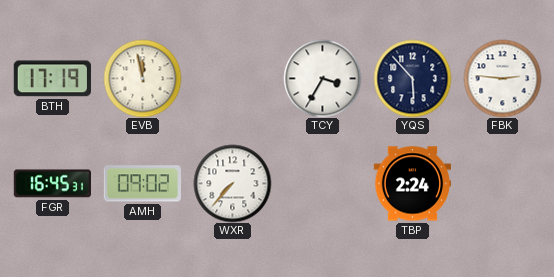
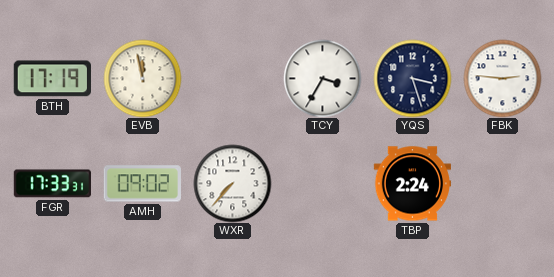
YQS: 5:53 -> 3:27 (412, 78)
FGR: 16:45 -> 17:33 (52, 184)
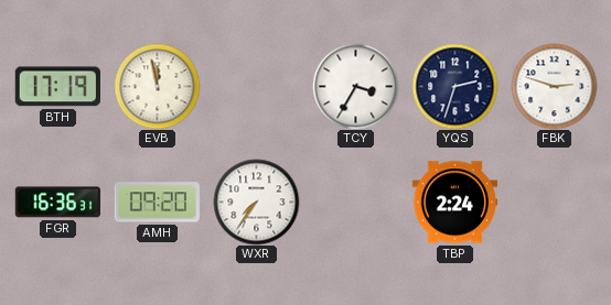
YQS: 3:27 -> 2:33 (454, 86)
FBK: 2:46 -> 2:48 (554, 86)
FGR: 17:33 -> 16:36 (57, 203)
AMH: 09:02 -> 09:20 (157, 203)
WXR: 7:37 -> 7:36 (256, 201)
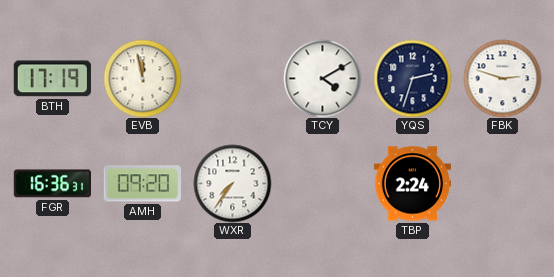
TCY: 3:35 -> 4:10 (322, 78)
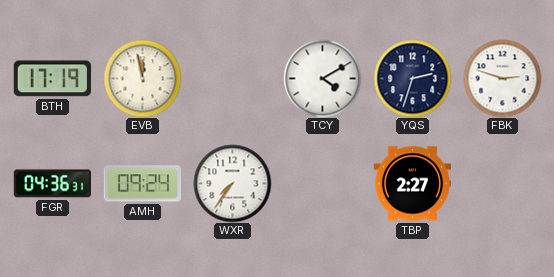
FGR: 16:36 -> 04:36 (52, 184)
AMH: 09:20 -> 09:24 (142, 184)
TBP: 2:24 -> 2:27 (412, 184)
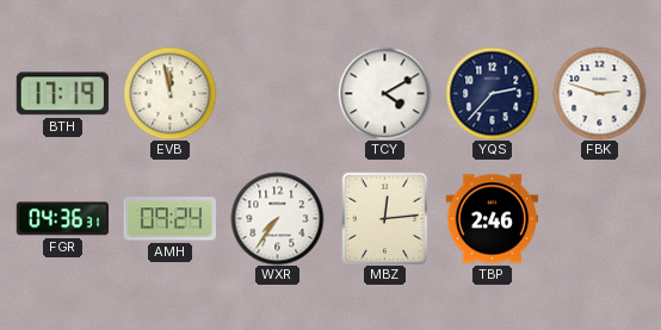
YQS: 2:33 -> 2:37 (492, 93)
MBZ: none -> 12:14 (385, 218)
TBP: 2:27 -> 2:46 (492, 219)
